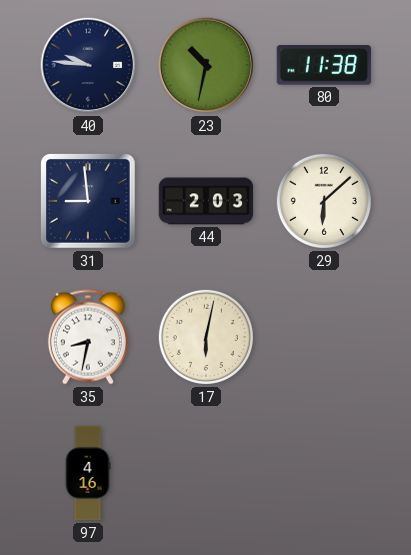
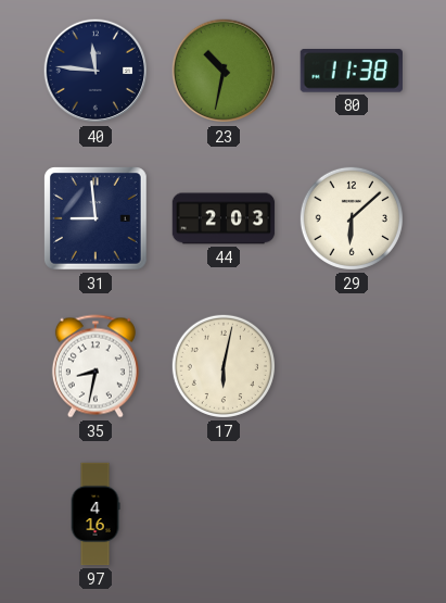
40: 9:46 -> 11:46 (95, 71)
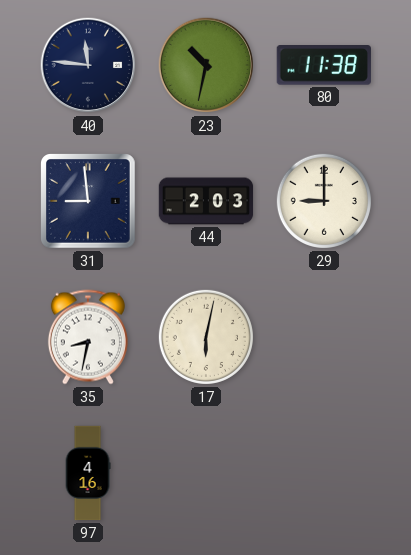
29: 6:08 -> 9:00 (324, 201)
